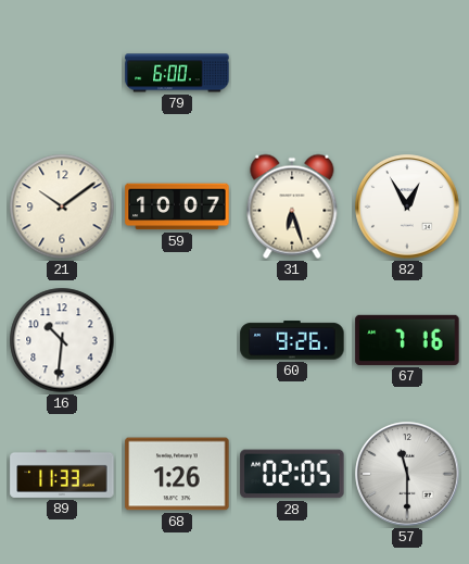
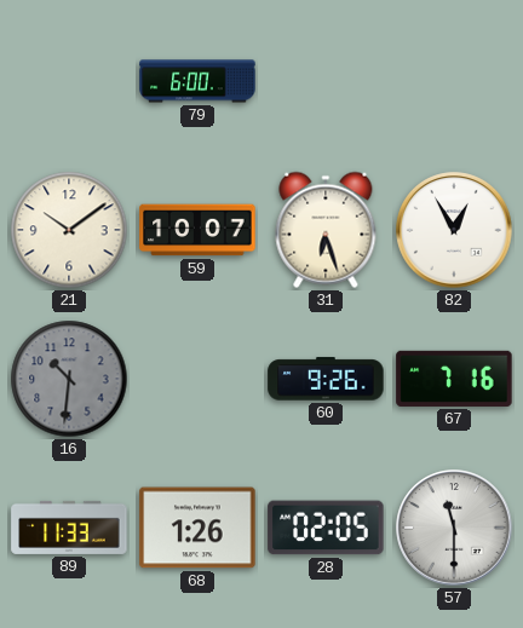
16 dial: white -> grey (69, 379)
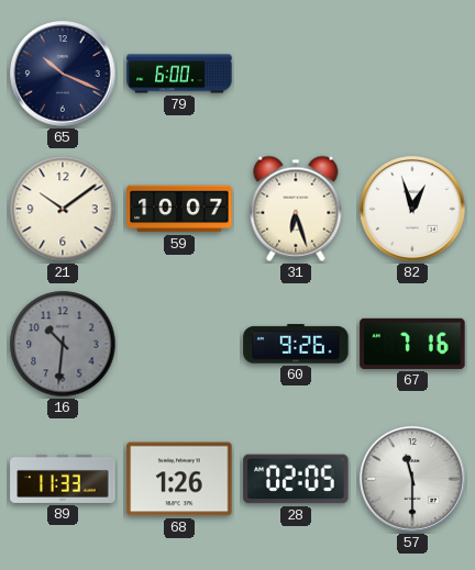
65: none -> 10:19 (63, 74)
82: 12:55 -> 12:57 (412, 209)
